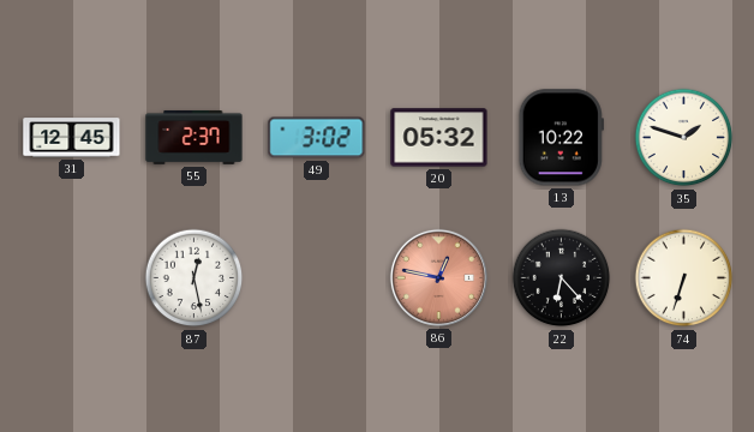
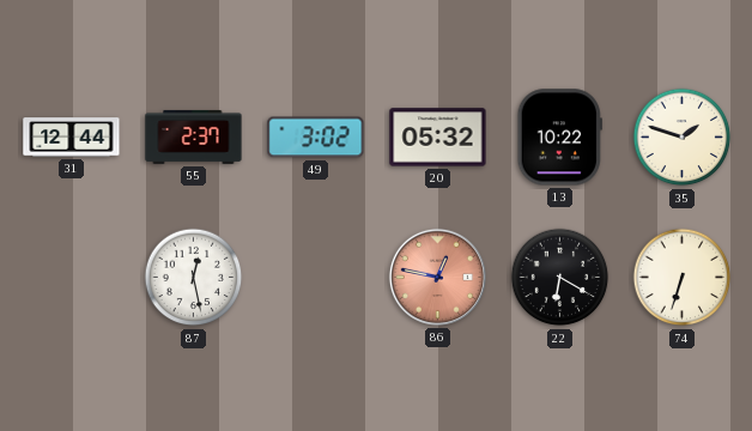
31: 12:45 -> 12:44 (72, 138)
22: 6:23 -> 6:20 (560, 278)
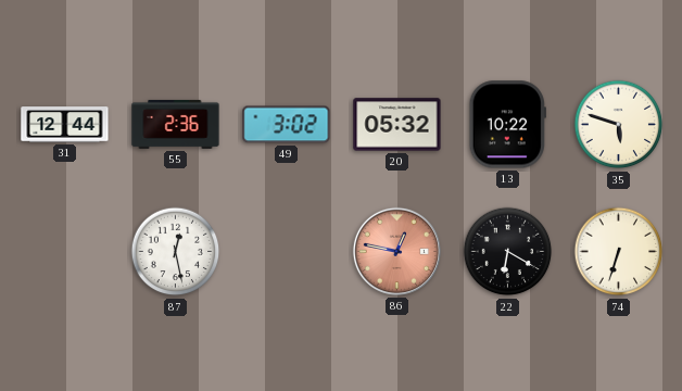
55: 2:37 -> 2:36 (176, 124)
35: 1:48 -> 5:48 (619, 125)
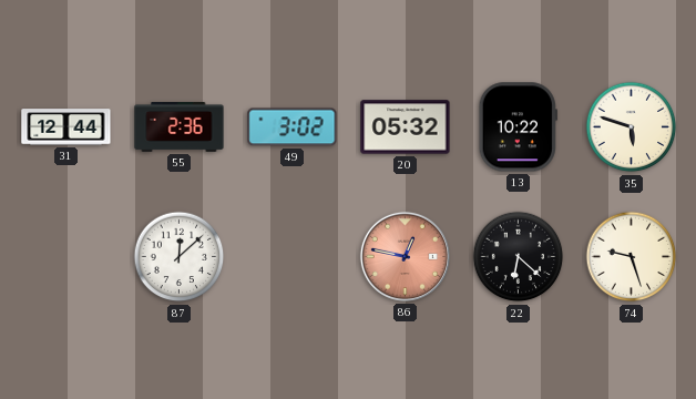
87: 12:28 -> 12:08 (180, 257)
22: 6:20 -> 6:22 (519, 257)
74: 6:33 -> 9:27 (632, 257)
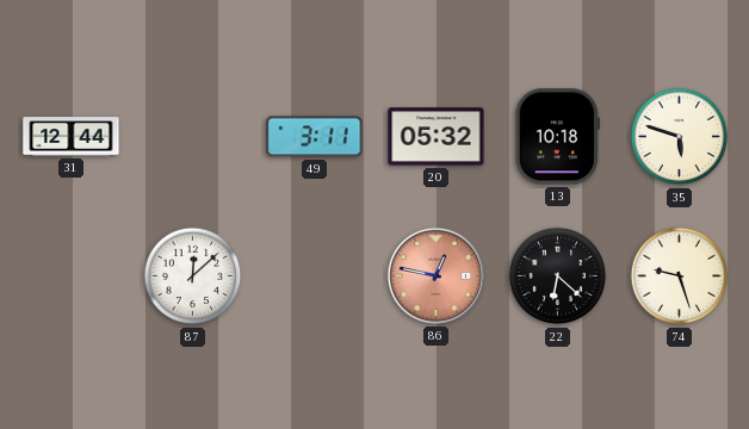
55: 2:36 -> none (180, 126)
49: 3:02 -> 3:11 (315, 137)
13: 10:22 -> 10:18 (557, 137)
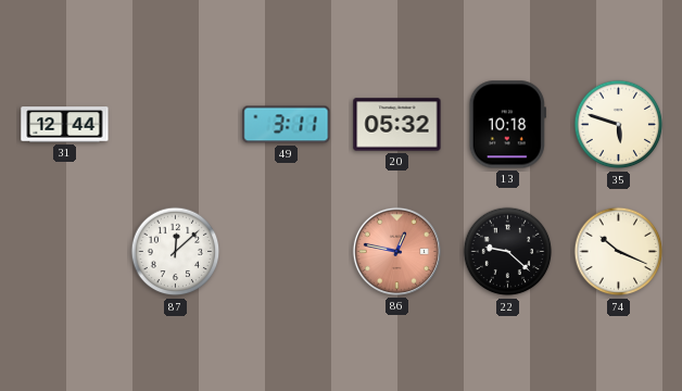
22: 6:22 -> 9:22 (508, 252)
74: 9:27 -> 10:19 (619, 252)
